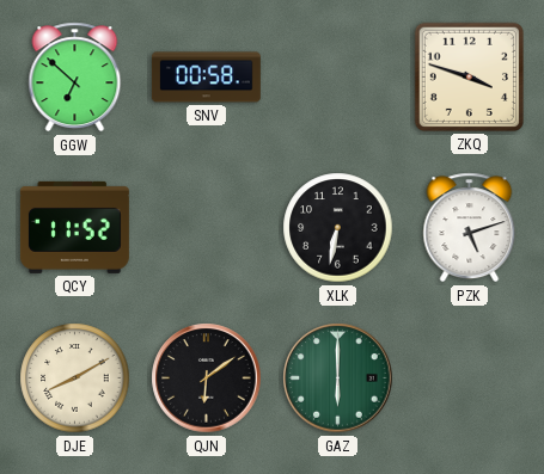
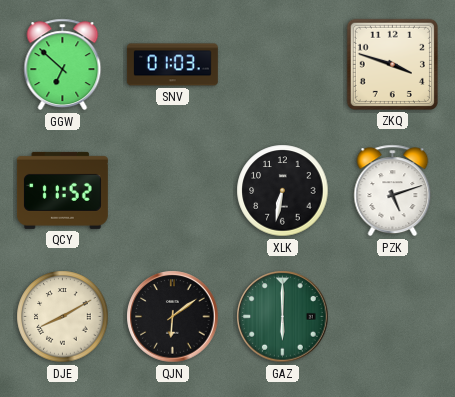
SNV: 00:58 -> 01:03 (172, 65)
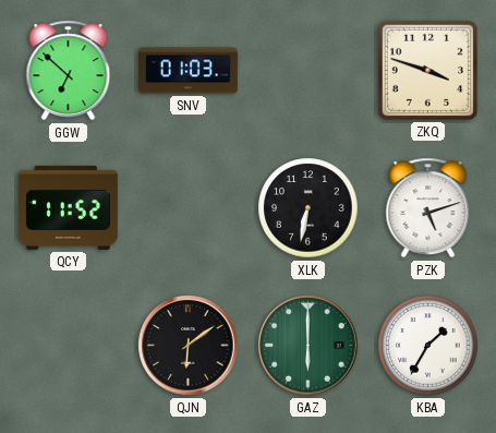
DJE: 8:10 -> none (63, 317)
KBA: none -> 1:35 (428, 346)
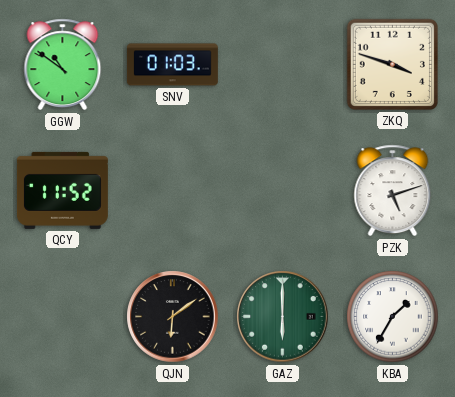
GGW: 6:52 -> 10:51 (63, 65)
XLK: 6:32 -> none (309, 208)
